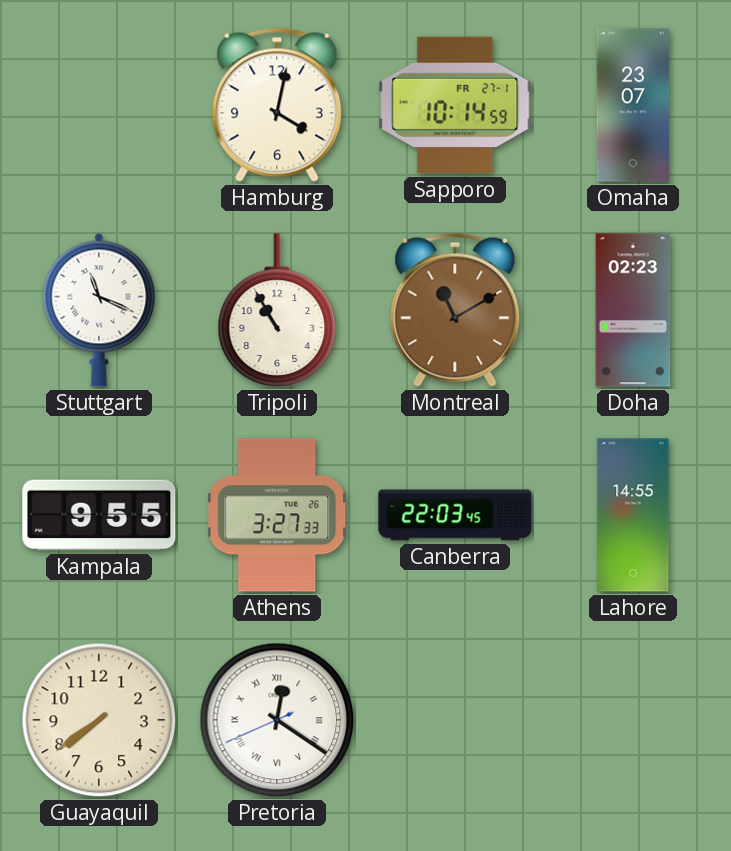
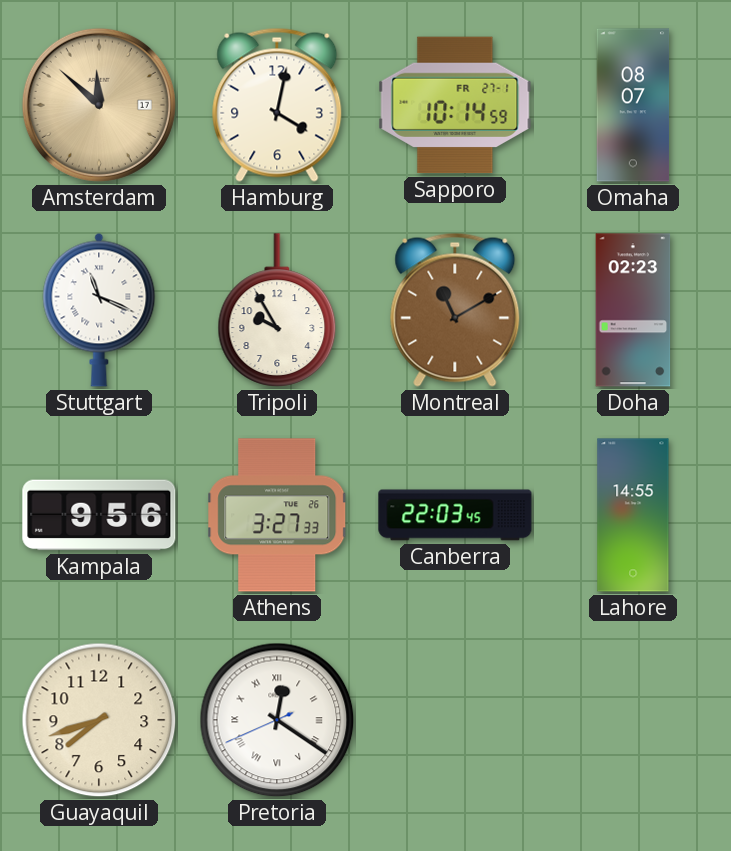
Amsterdam: none -> 11:52 (99, 105)
Omaha: 23:07 -> 08:07 (633, 105)
Tripoli: 10:55 -> 9:55 (277, 310)
Kampala: 9:55 -> 9:56 (99, 515)
Guayaquil: 7:39 -> 7:42 (99, 720)
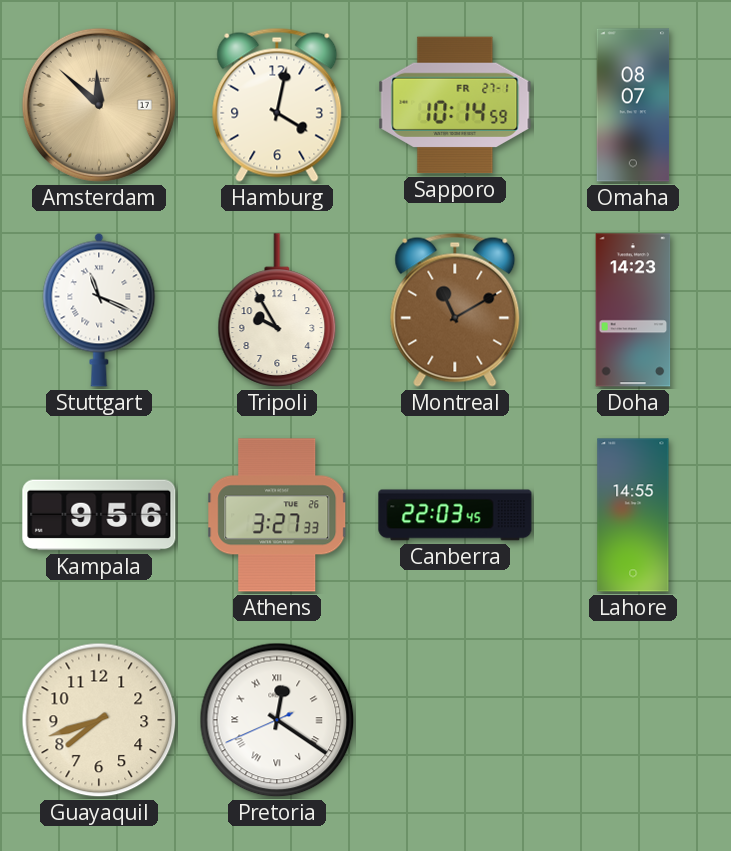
Doha: 02:23 -> 14:23 (633, 310)
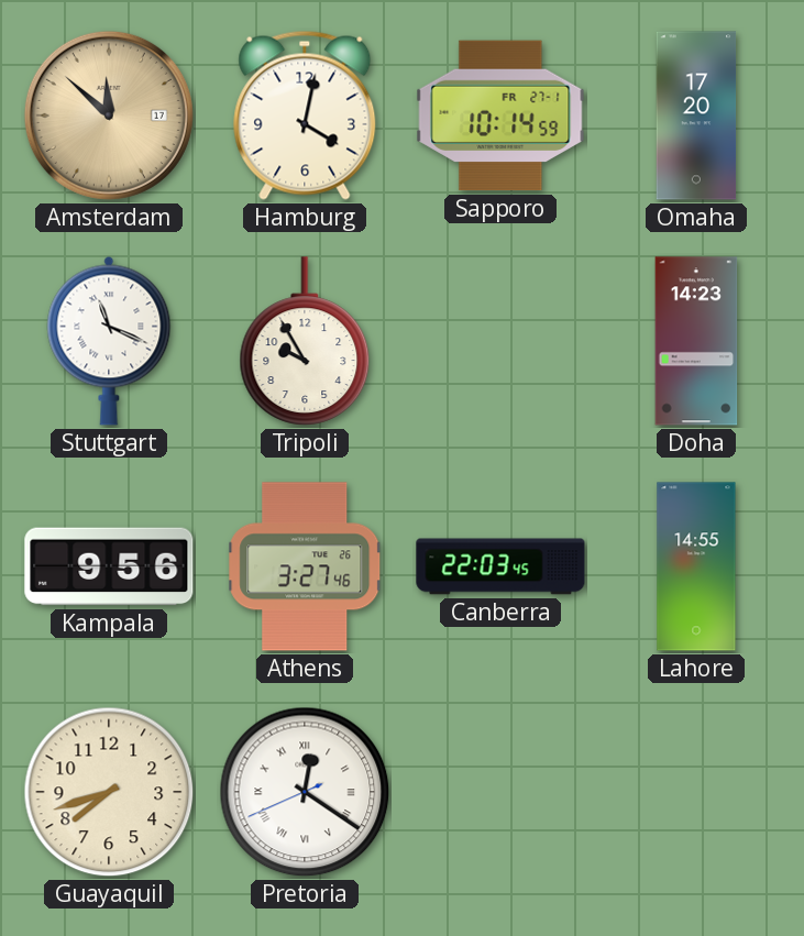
Omaha: 08:07 -> 17:20 (696, 115)
Montreal: 11:10 -> none (455, 310)
Athens: 3:27:33 -> 3:27:46 (305, 566)
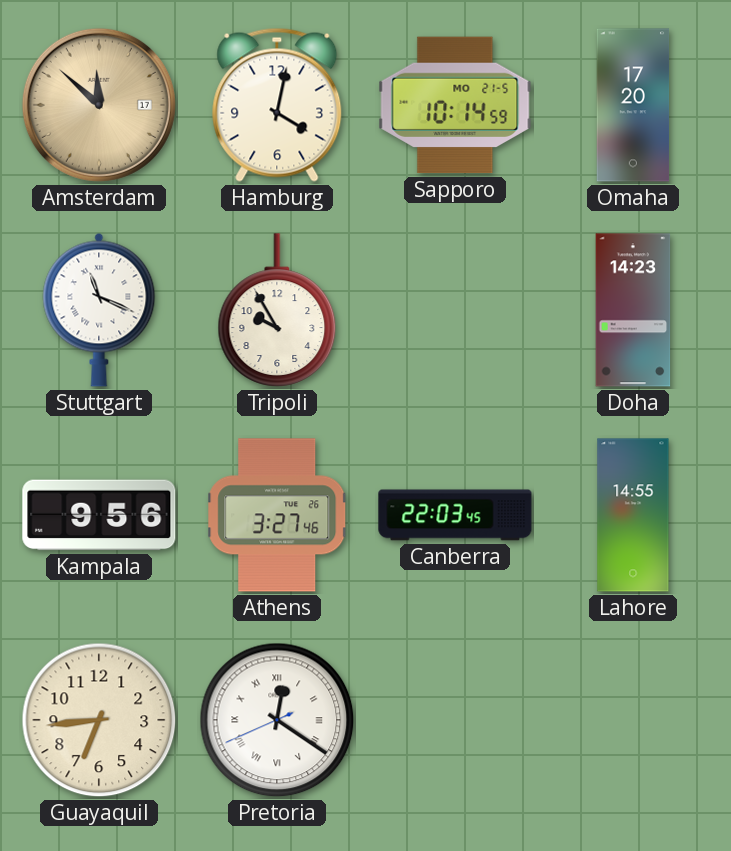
Sapporo date: FR 27-1 -> MO 21-5 (455, 105)
Guayaquil: 7:42 -> 6:44 (99, 720)
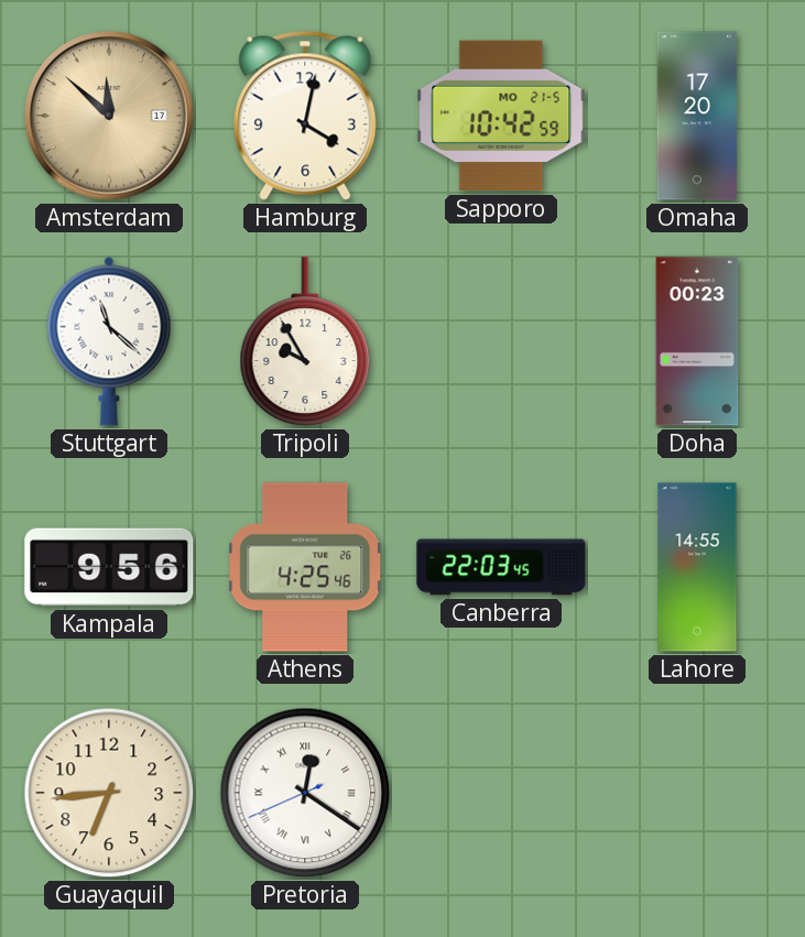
Sapporo: 10:14 -> 10:42 (501, 116)
Stuttgart: 11:19 -> 11:22 (109, 341)
Doha: 14:23 -> 00:23 (697, 341)
Athens: 3:27 -> 4:25 (305, 567)
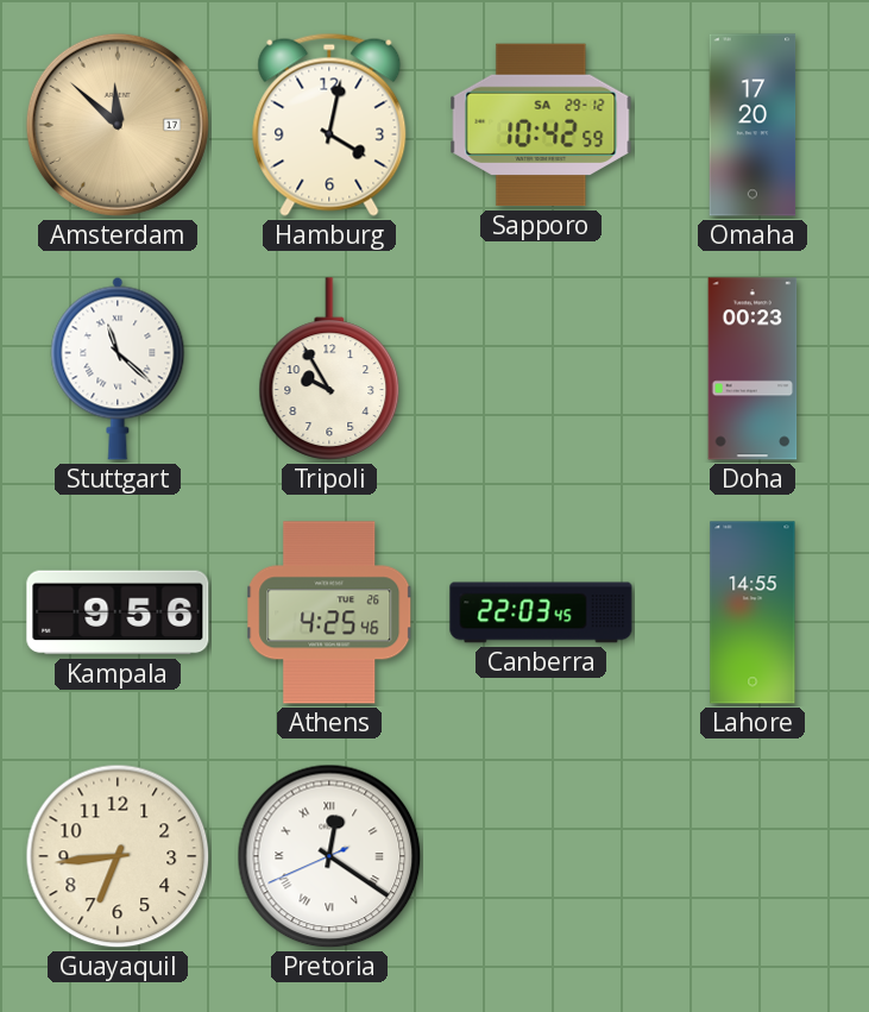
Sapporo date: MO 21-5 -> SA 29-12 (541, 125)
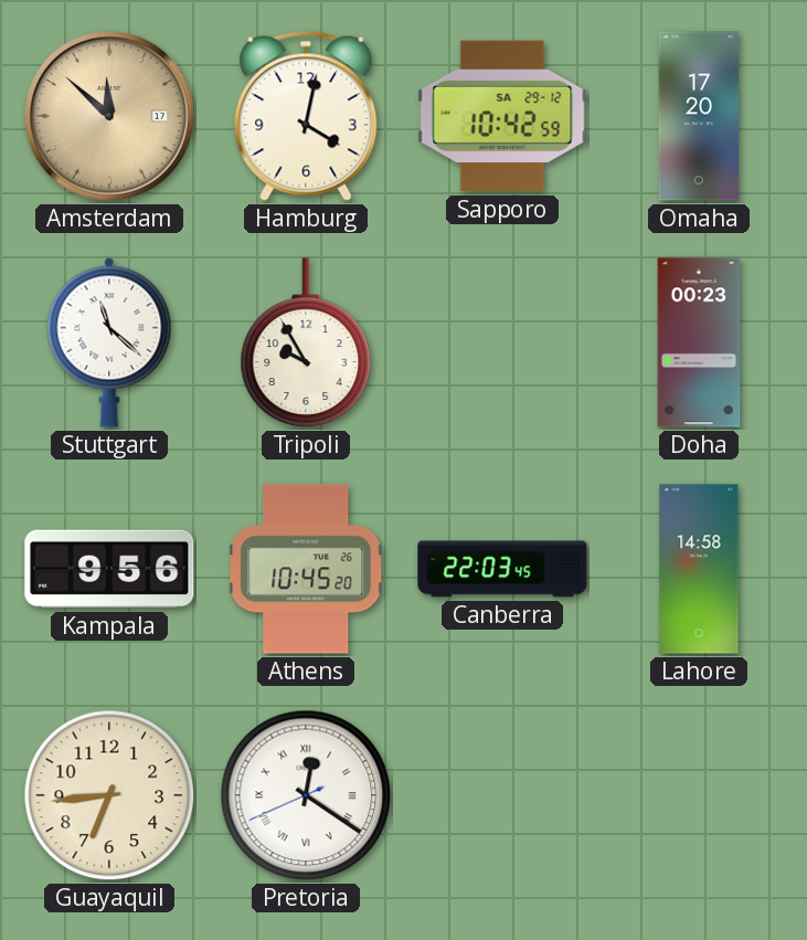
Athens: 4:25 -> 10:45 (306, 569)
Lahore: 14:55 -> 14:58 (699, 569)
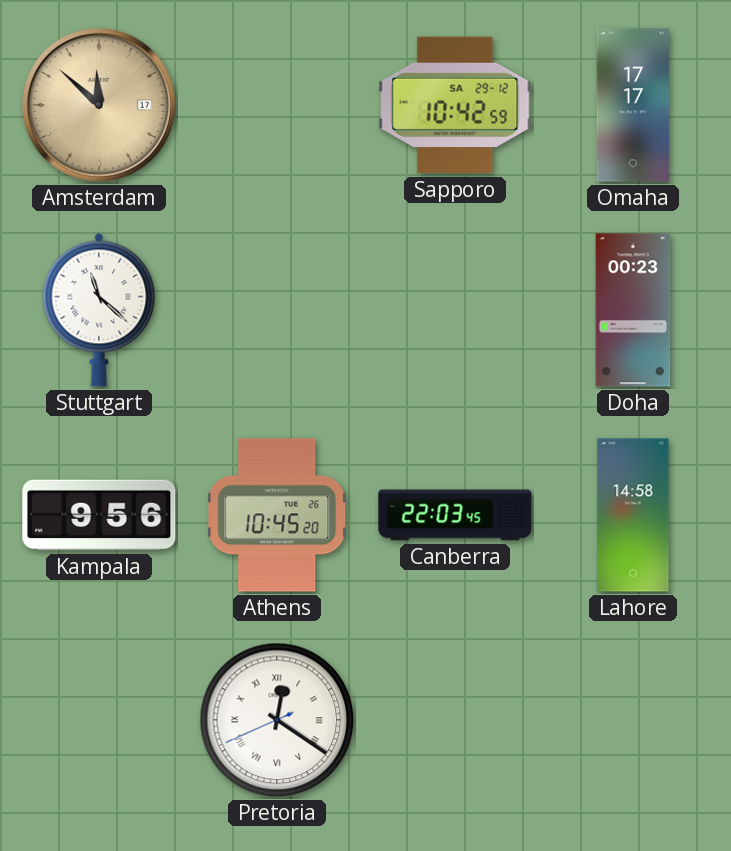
Hamburg: 4:02 -> none (306, 116)
Omaha: 17:20 -> 17:17 (633, 105)
Tripoli: 9:55 -> none (306, 342)
Guayaquil: 6:44 -> none (109, 795)
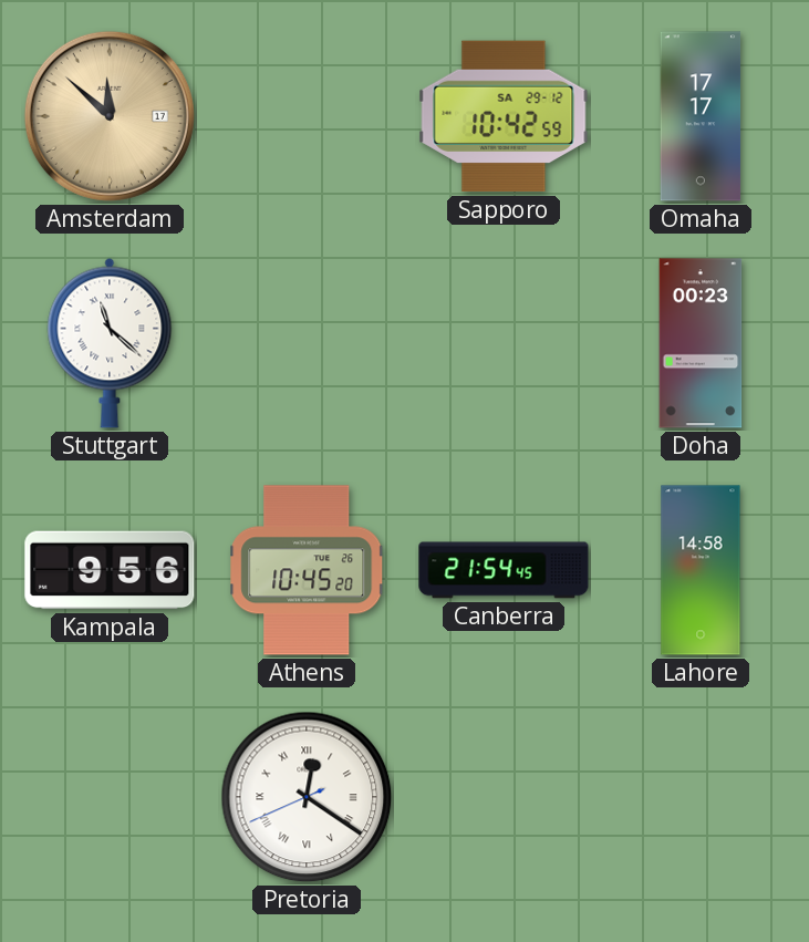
Canberra: 22:03 -> 21:54 (504, 570)
